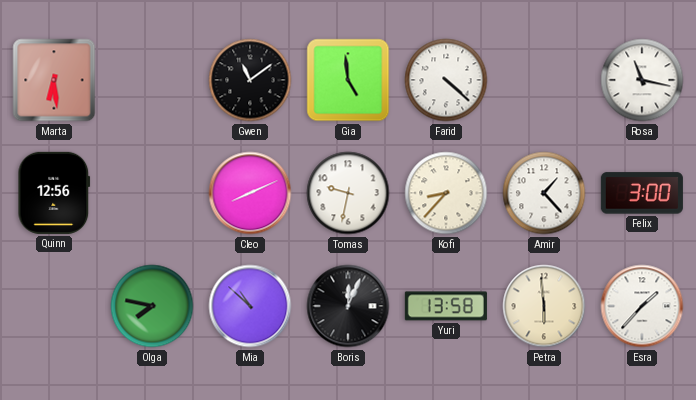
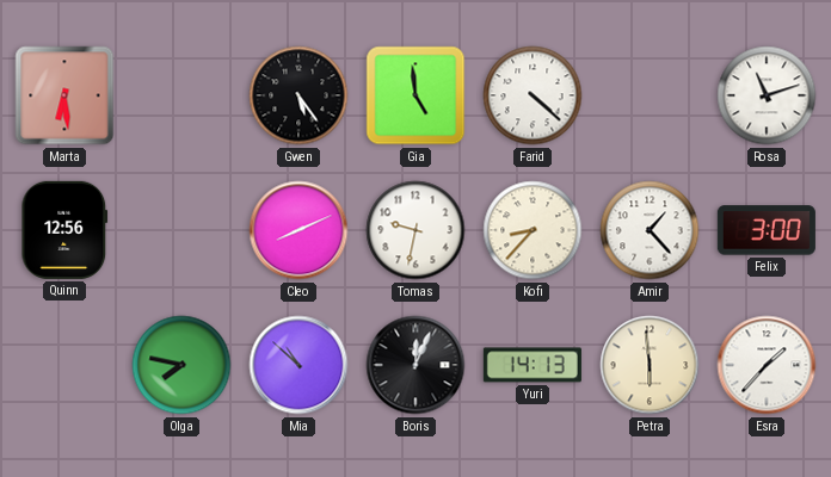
Gwen: 11:09 -> 5:24 (298, 95)
Rosa: 11:17 -> 11:12 (767, 95)
Yuri: 13:58 -> 14:13 (533, 365)
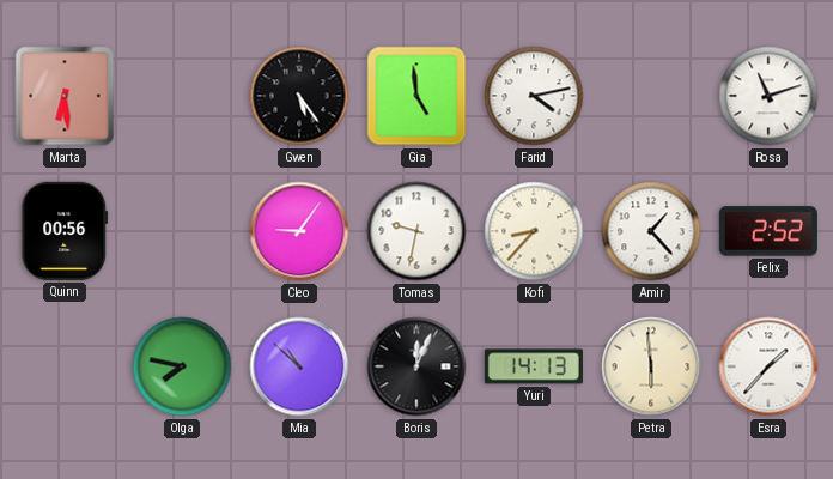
Farid: 4:22 -> 4:13 (534, 96)
Quinn: 12:56 -> 00:56 (65, 231)
Cleo: 8:11 -> 9:06 (299, 231)
Felix: 3:00 -> 2:52 (768, 231)
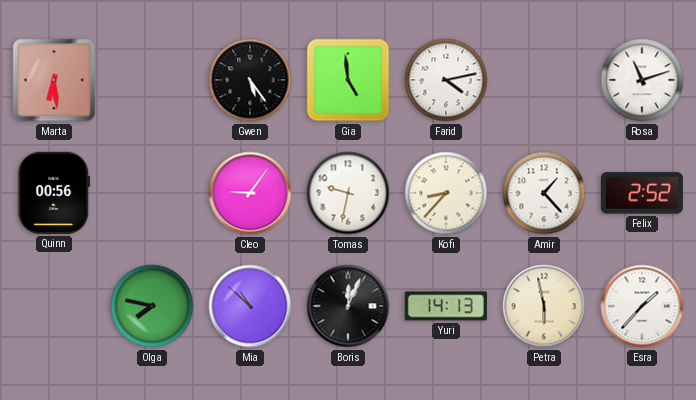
Petra: 5:59 -> 5:58 (544, 306)
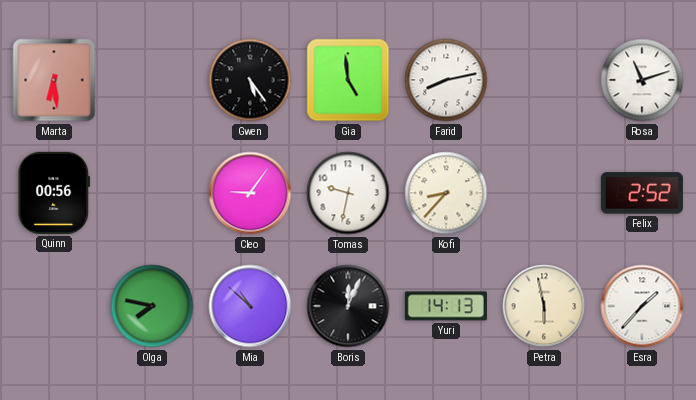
Farid: 4:13 -> 8:13 (446, 80)
Amir: 1:23 -> none (544, 193)
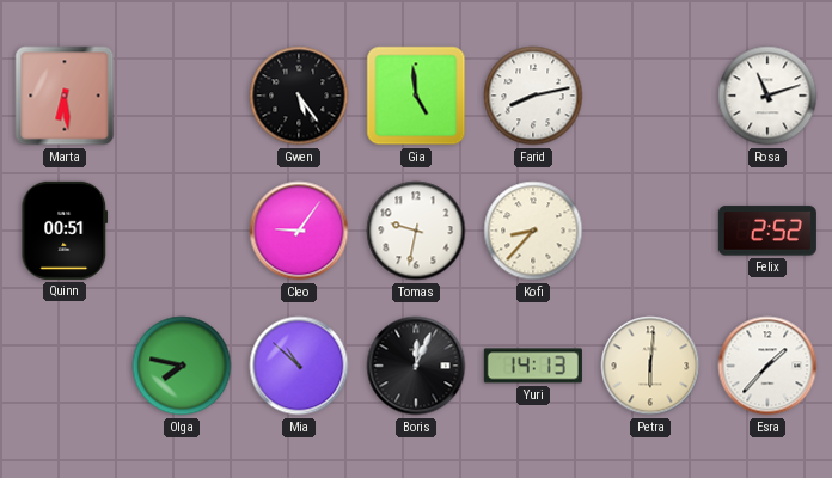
Quinn: 00:56 -> 00:51 (65, 231)
Petra: 5:58 -> 6:01 (650, 366)
